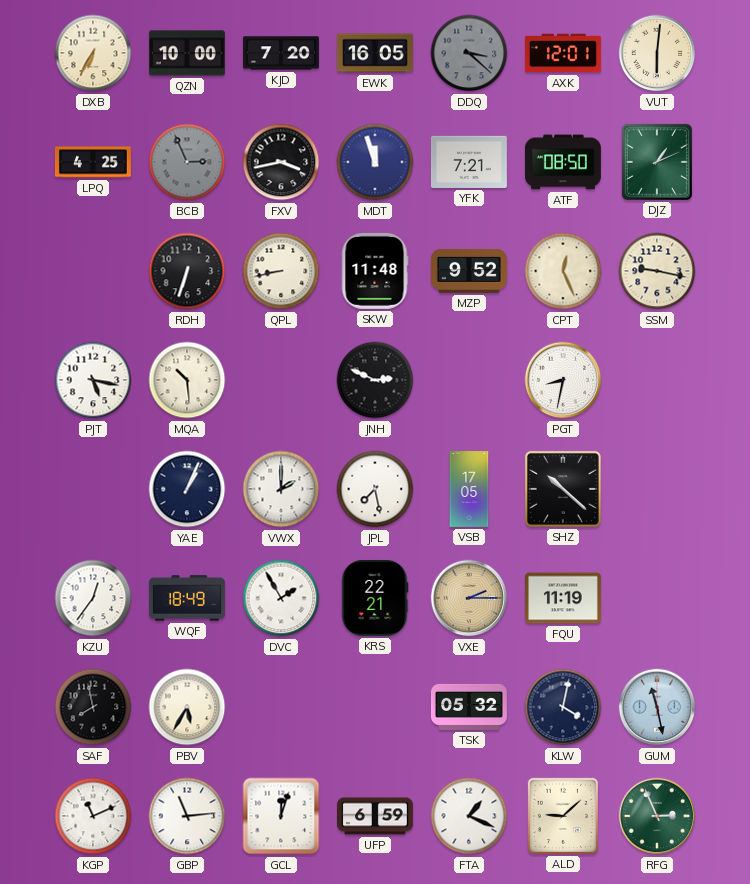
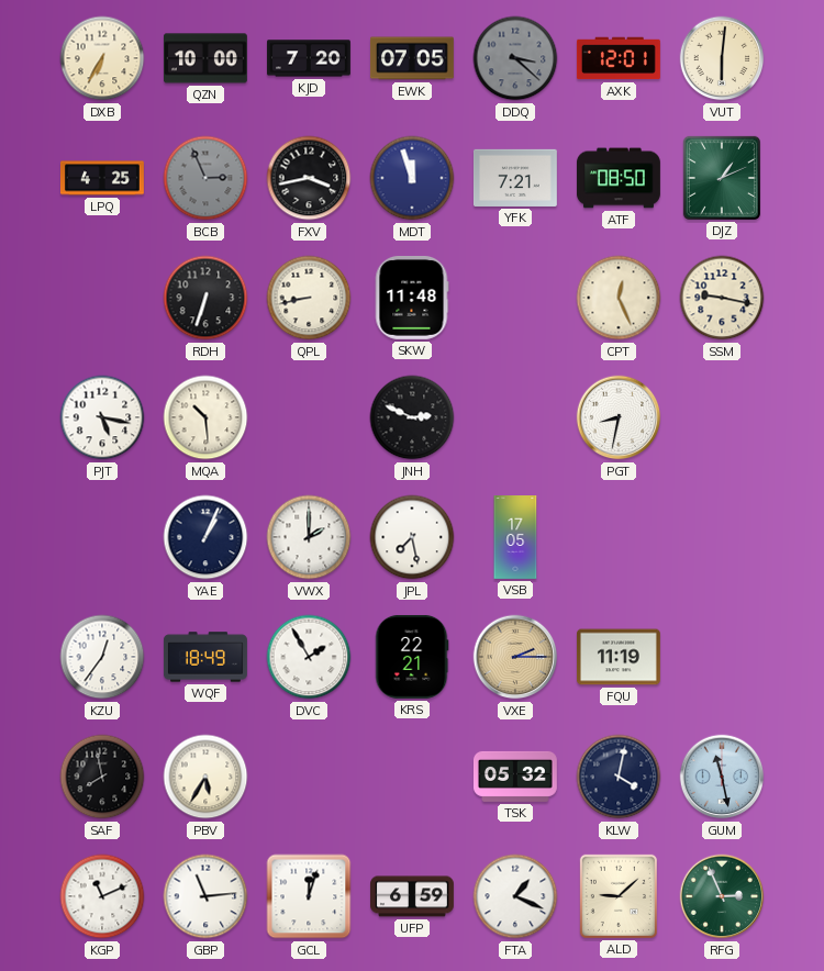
EWK: 16:05 -> 07:05 (412, 58)
MZP: 9:52 -> none (469, 271)
SHZ: 10:22 -> none (563, 489)
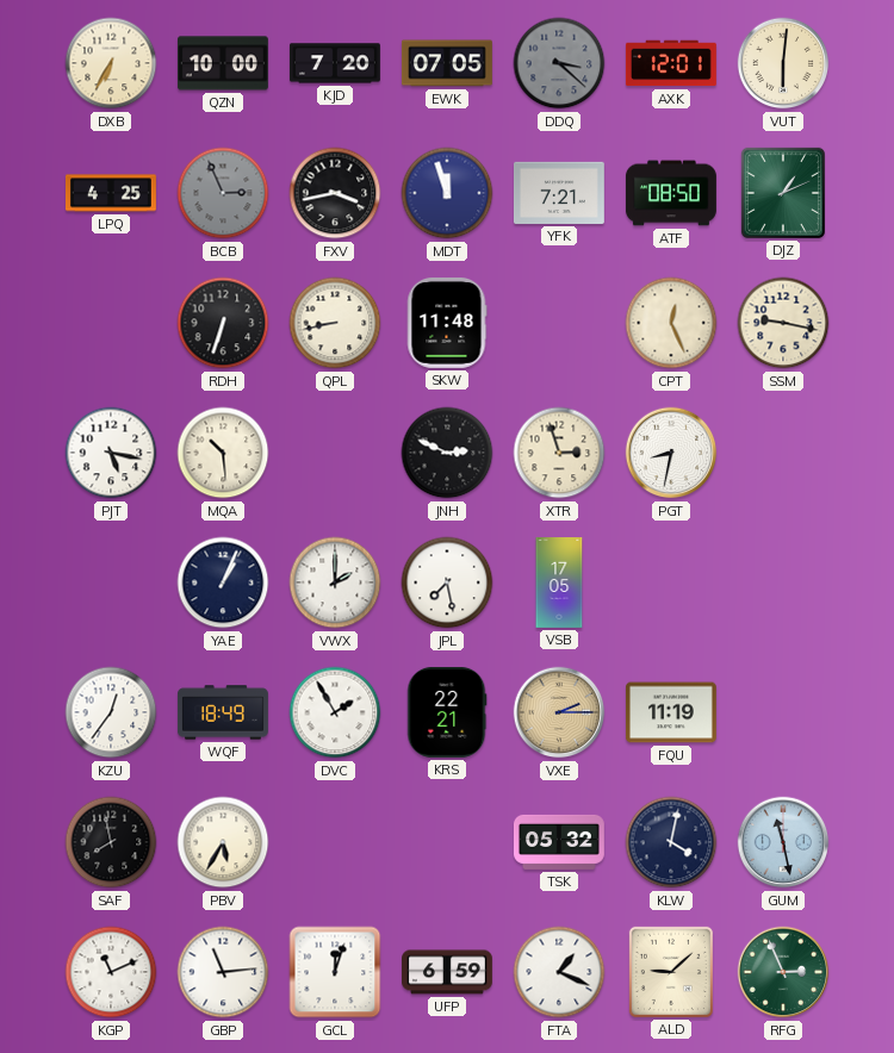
XTR: none -> 2:57 (559, 453)
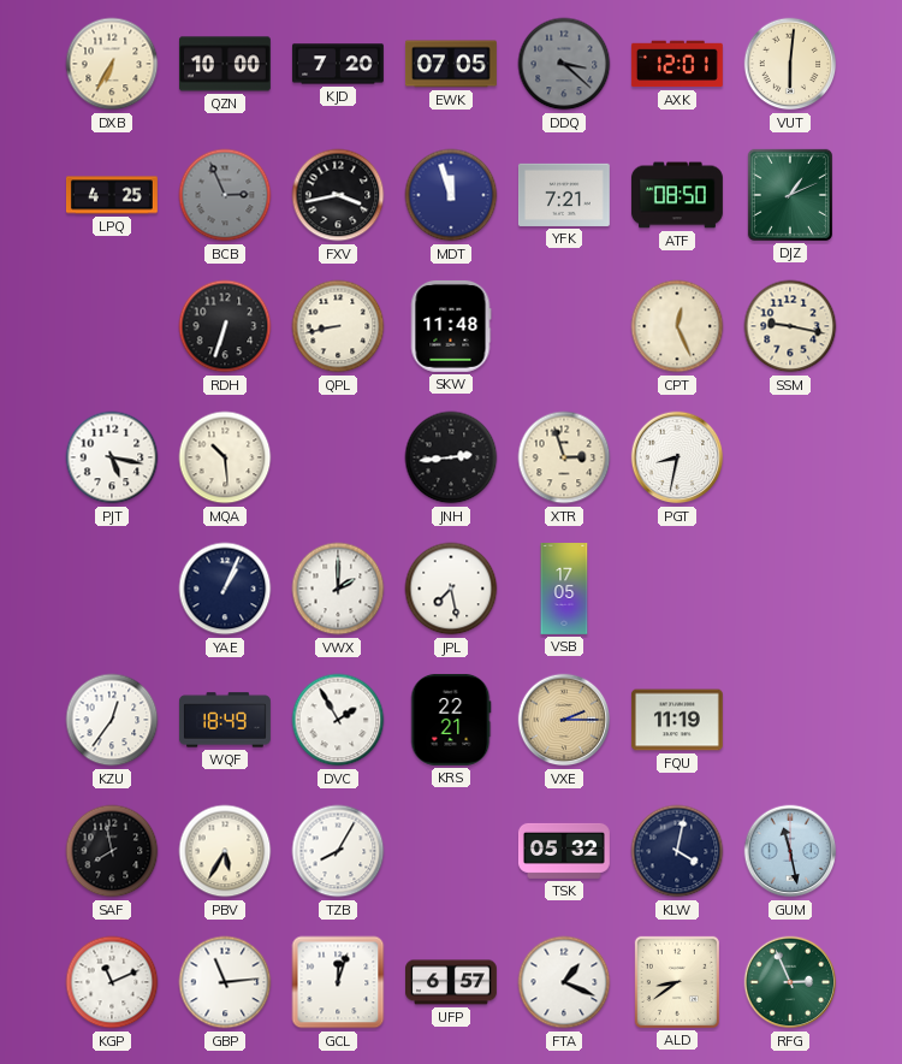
JNH: 2:49 -> 2:44 (451, 457)
TZB: none -> 8:05 (338, 851)
UFP: 6:59 -> 6:57 (452, 982)
ALD: 9:08 -> 8:39 (677, 982)
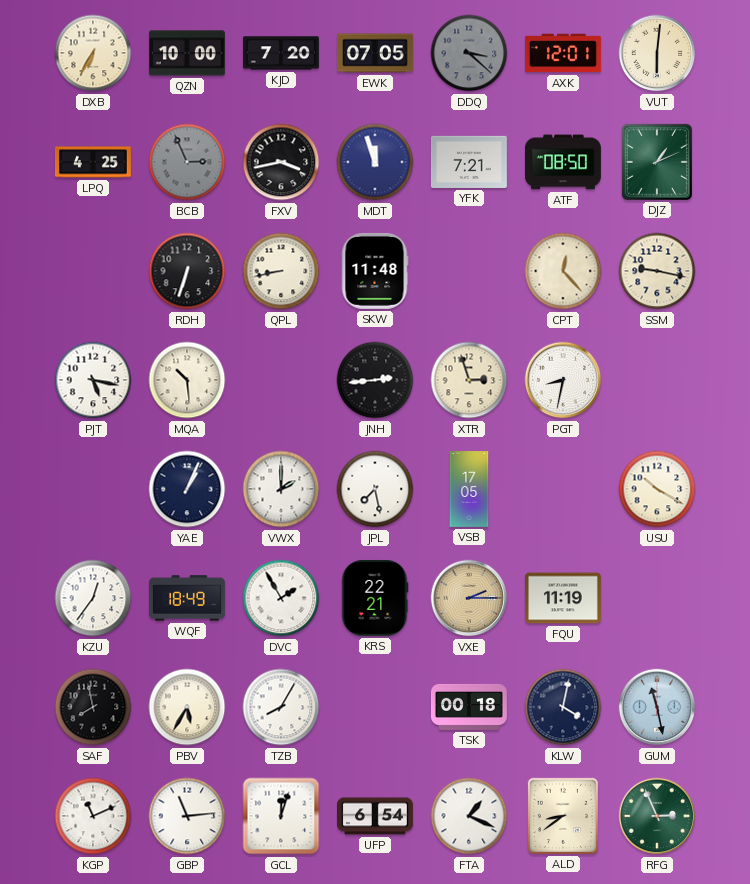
CPT: 12:26 -> 12:23 (563, 271)
USU: none -> 10:20 (657, 489)
TSK: 05:32 -> 00:18 (469, 707)
UFP: 6:57 -> 6:54 (376, 816)
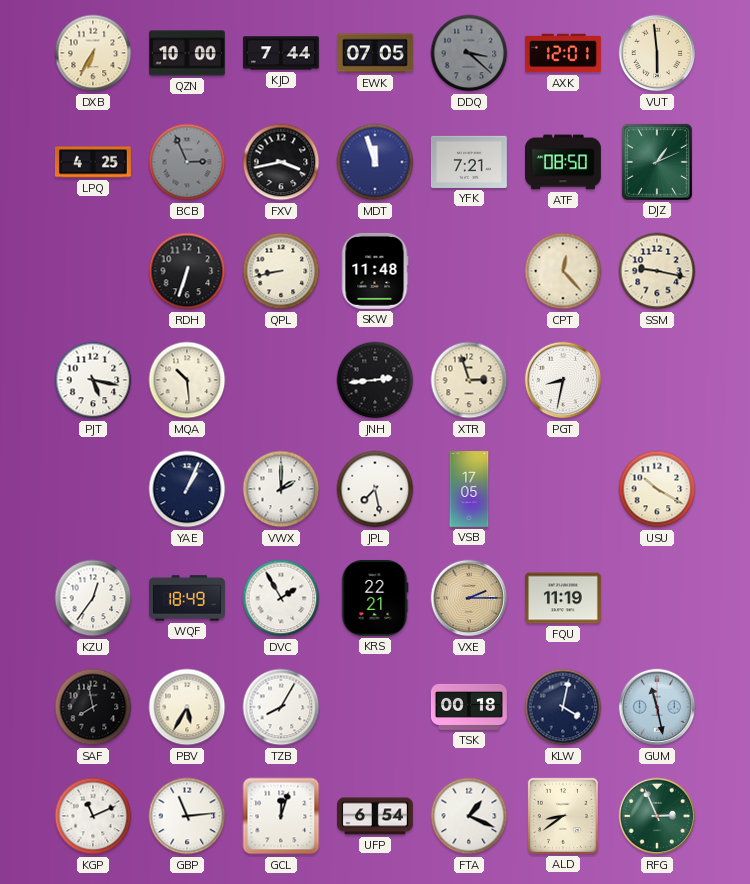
KJD: 7:20 -> 7:44 (281, 53)
VUT: 6:01 -> 5:59 (657, 53)
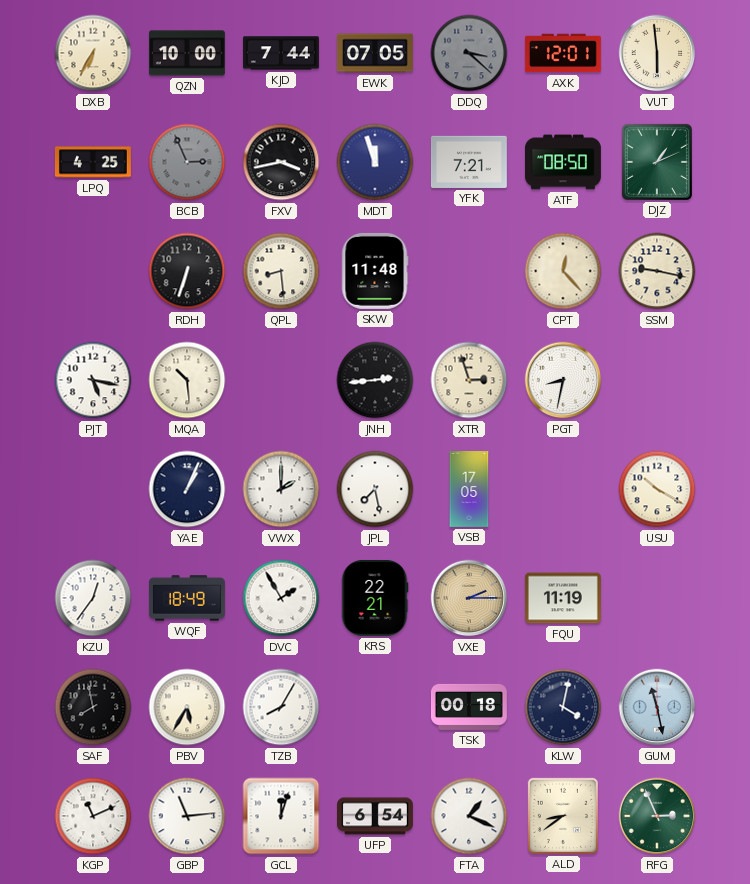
QPL: 8:43 -> 8:29 (281, 271)
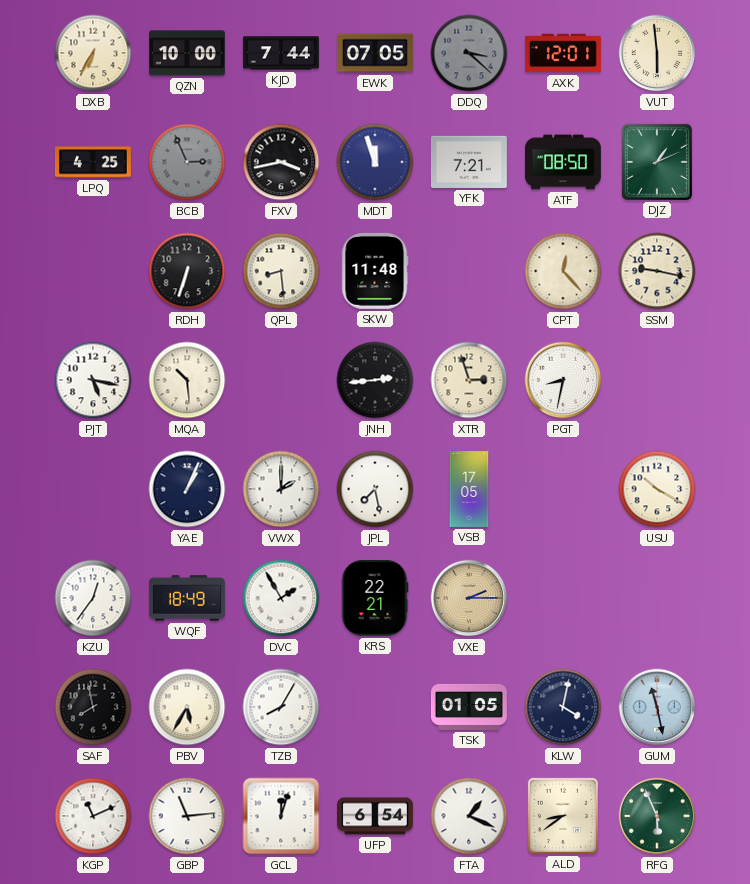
FQU: 11:19 -> none (563, 598)
TSK: 00:18 -> 01:05 (469, 707)
RFG: 2:56 -> 5:56 (657, 816)
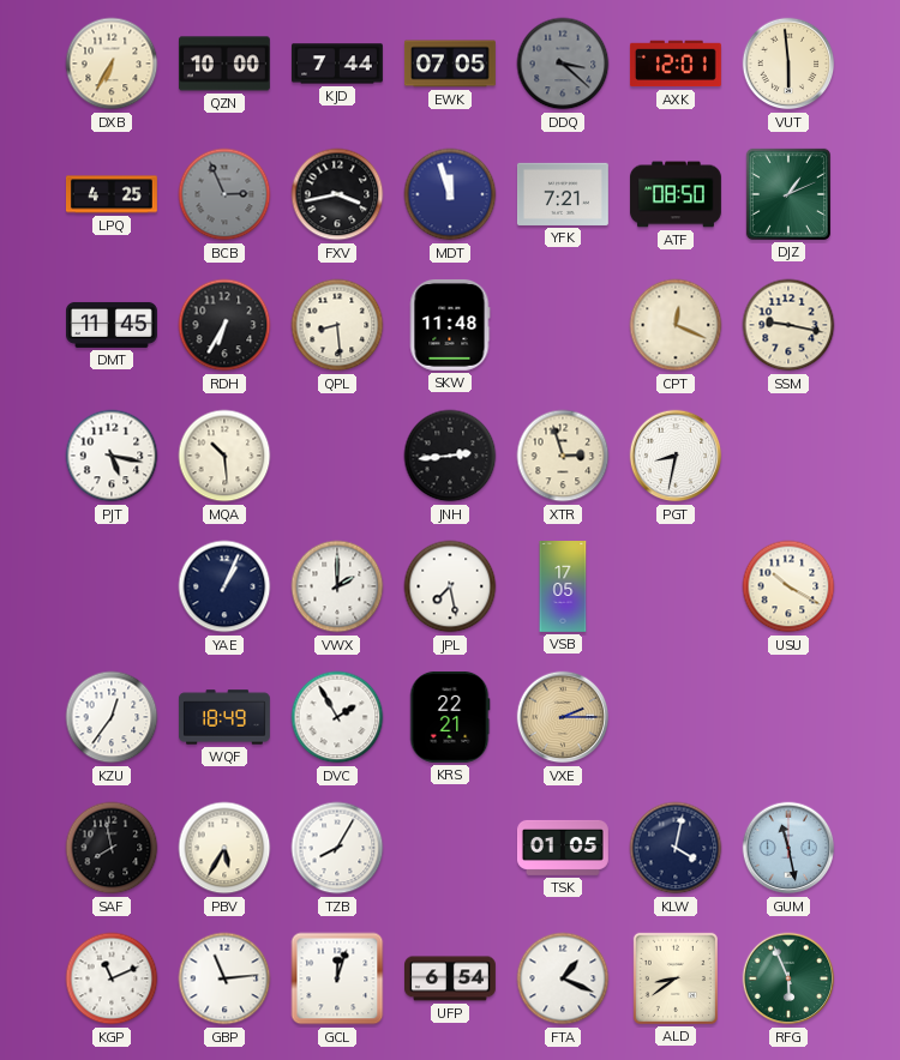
DMT: none -> 11:45 (113, 325)
RDH: 6:33 -> 6:35 (224, 325)
CPT: 12:23 -> 12:19 (676, 325)
